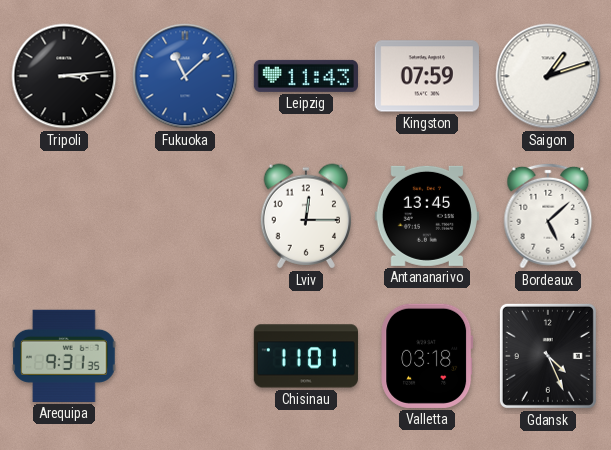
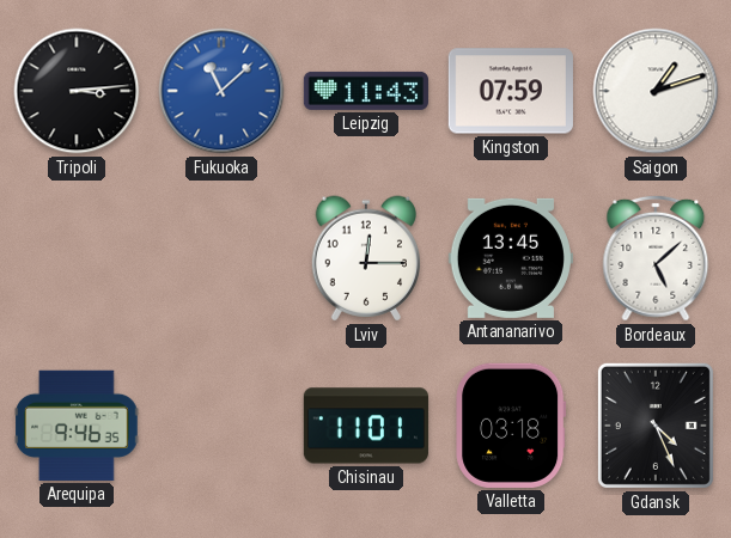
Arequipa: 9:31 -> 9:46 (77, 426)
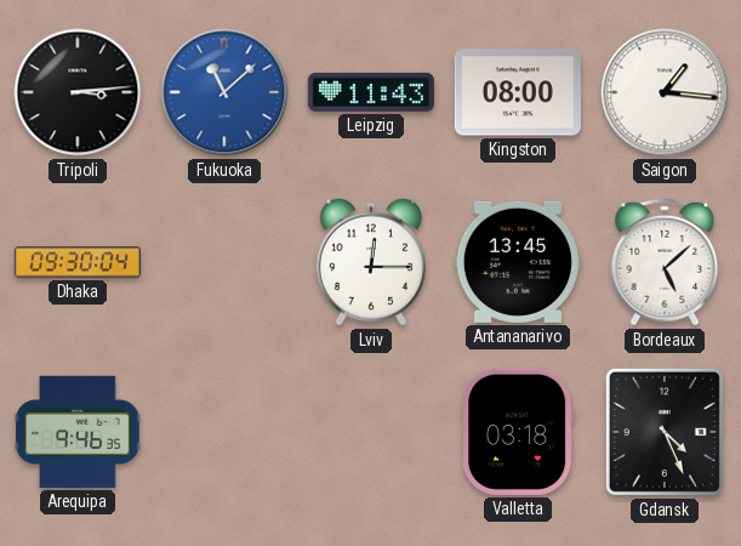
Kingston: 07:59 -> 08:00 (518, 92)
Saigon: 1:12 -> 1:16 (665, 92)
Dhaka: none -> 09:30 (76, 262)
Chisinau: 11:01 -> none (366, 426)
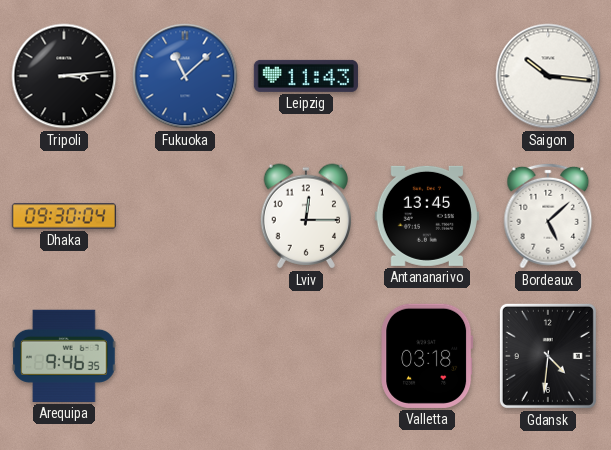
Kingston: 08:00 -> none (518, 92)
Saigon: 1:16 -> 10:16 (548, 76)
Gdansk: 4:26 -> 4:31 (548, 356)
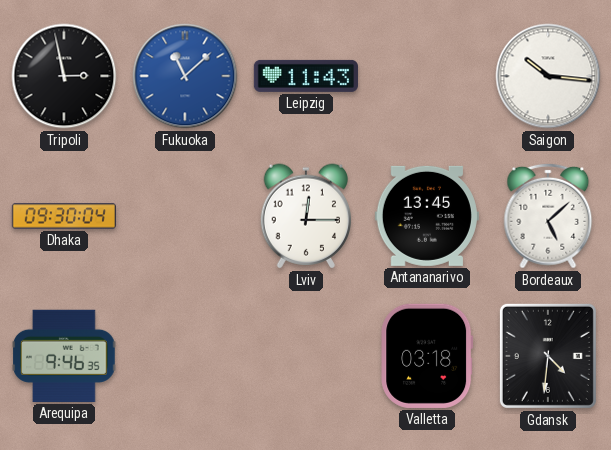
Tripoli: 3:14 -> 2:58 (64, 76)
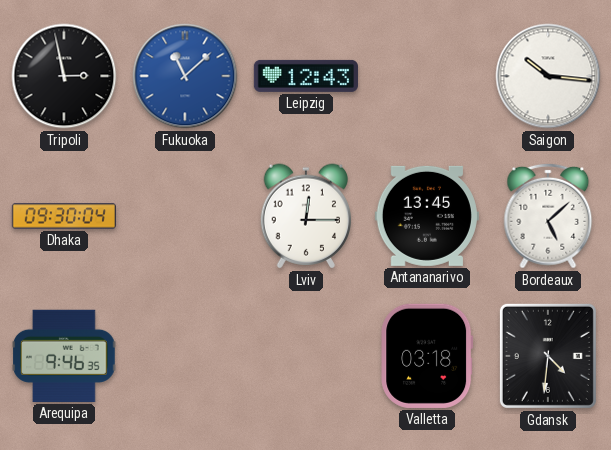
Leipzig: 11:43 -> 12:43 (306, 76)
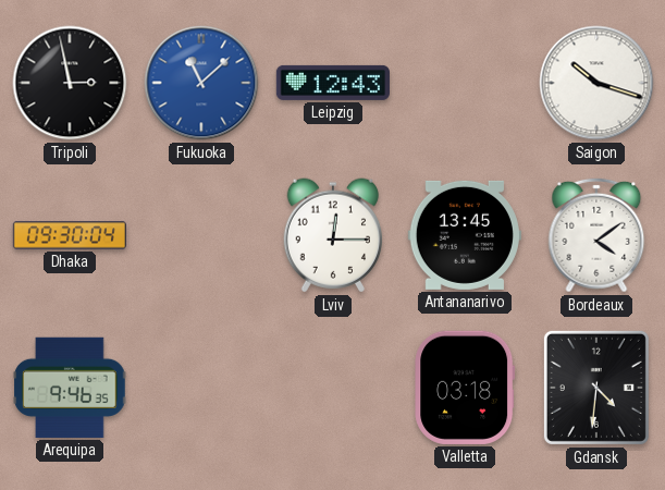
Saigon: 10:16 -> 10:18 (596, 83)
Bordeaux: 5:08 -> 4:09 (596, 235)
